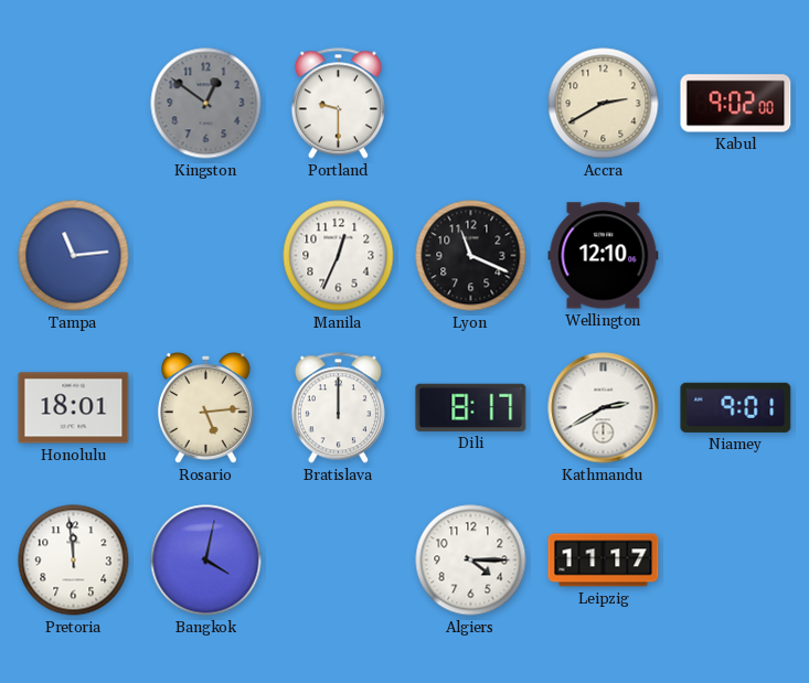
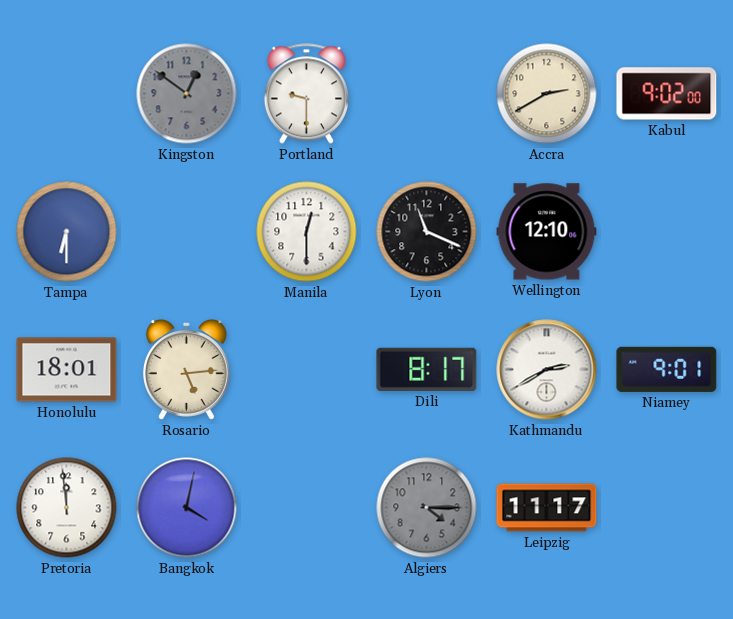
Tampa: 11:14 -> 6:30 (67, 232)
Manila: 12:34 -> 12:30 (307, 232)
Bratislava: 12:00 -> none (338, 408)
Algiers dial: white -> grey (427, 508)
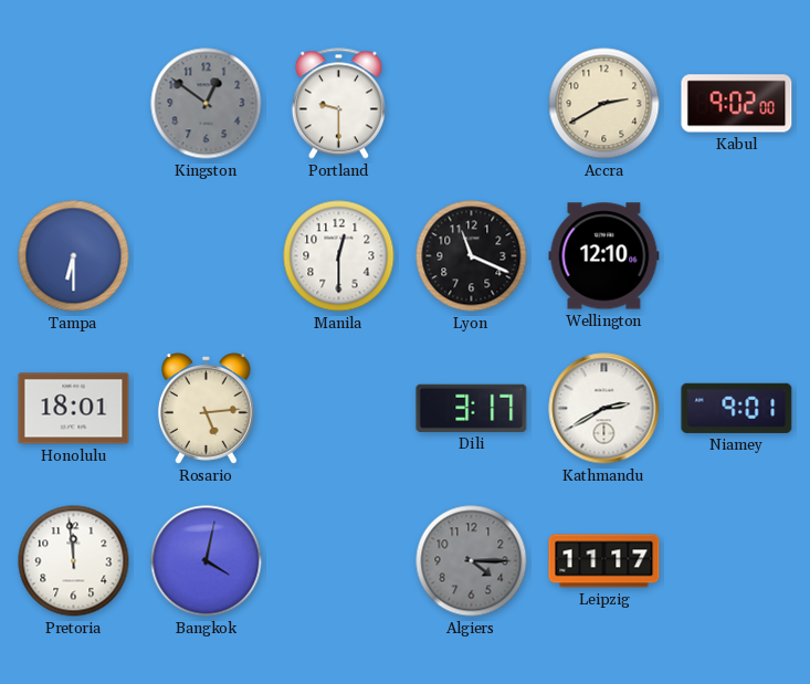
Dili: 8:17 -> 3:17 (472, 408)
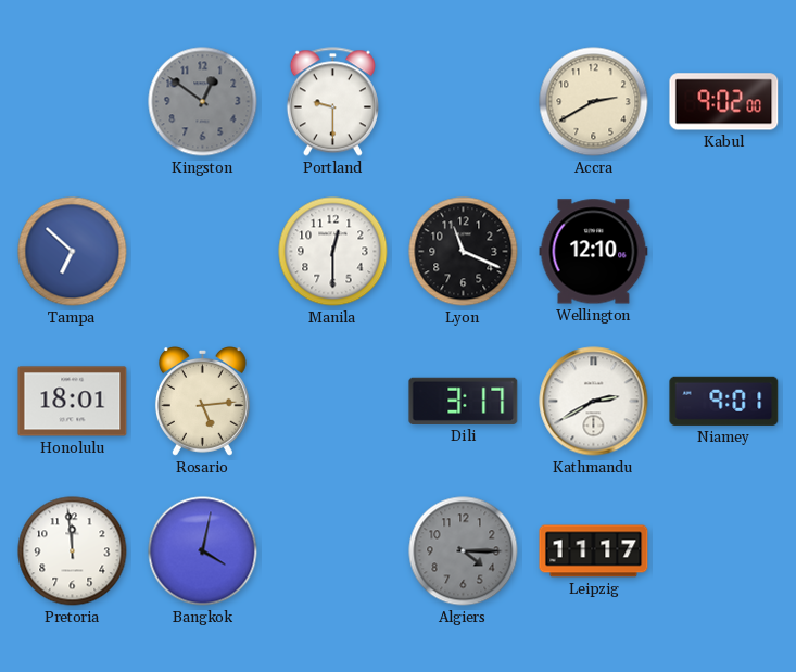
Tampa: 6:30 -> 6:52 (73, 252)
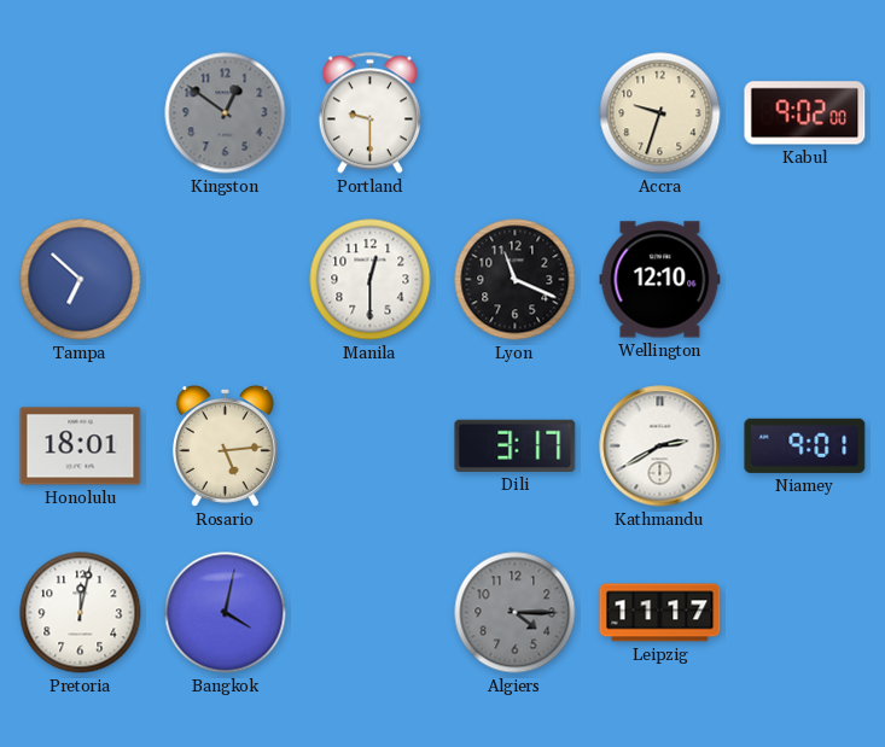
Accra: 2:40 -> 9:33 (660, 113)
Pretoria: 11:59 -> 12:02 (81, 613)
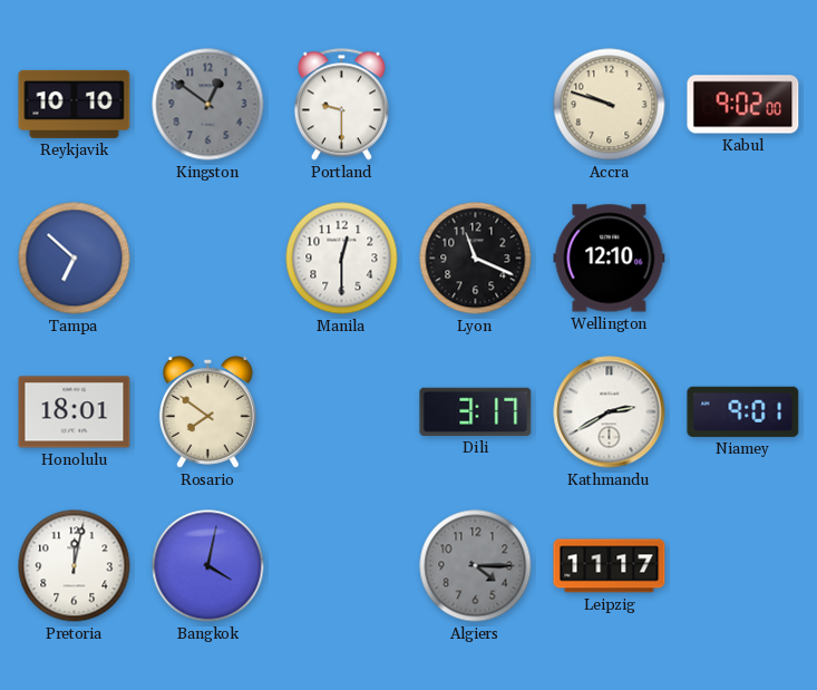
Reykjavik: none -> 10:10 (75, 104)
Accra: 9:33 -> 9:48 (610, 105)
Rosario: 5:14 -> 7:51 (207, 412)
